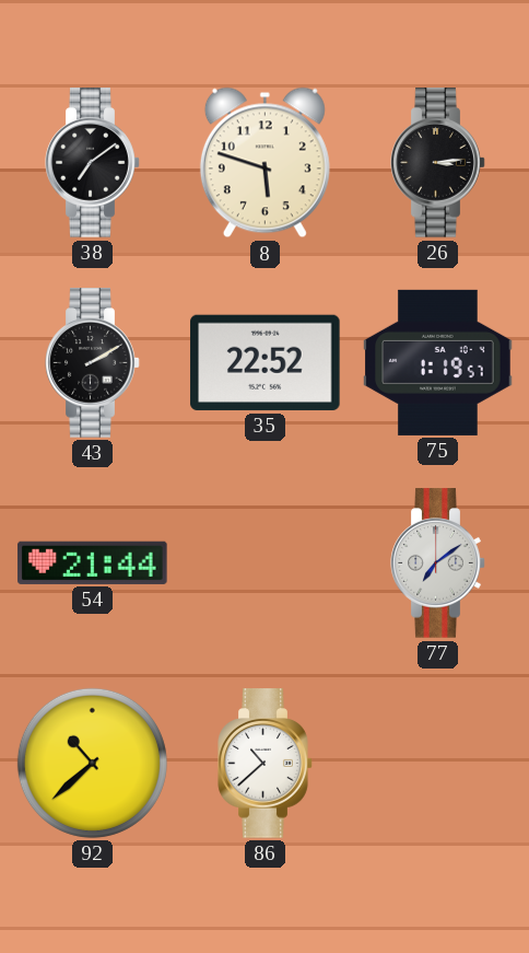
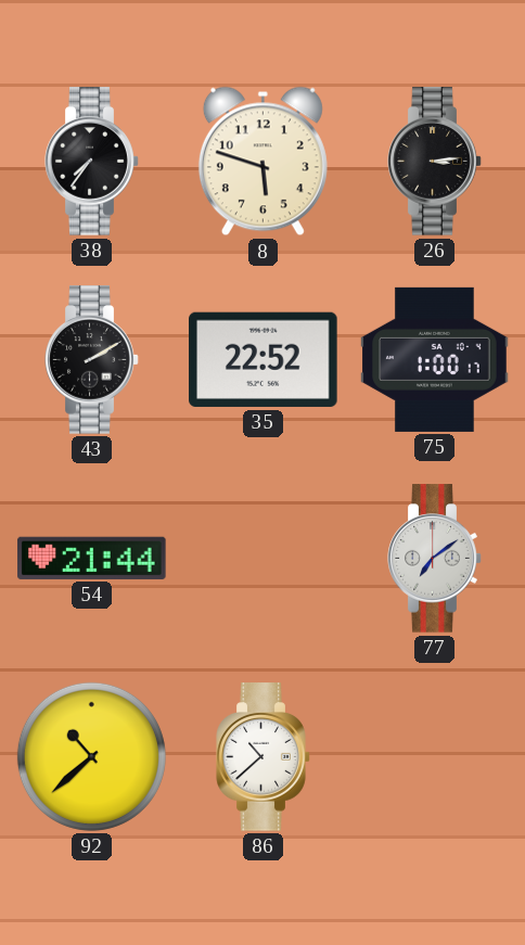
38: 7:09 -> 7:36 (92, 162)
75: 1:19 -> 1:00 (435, 359)
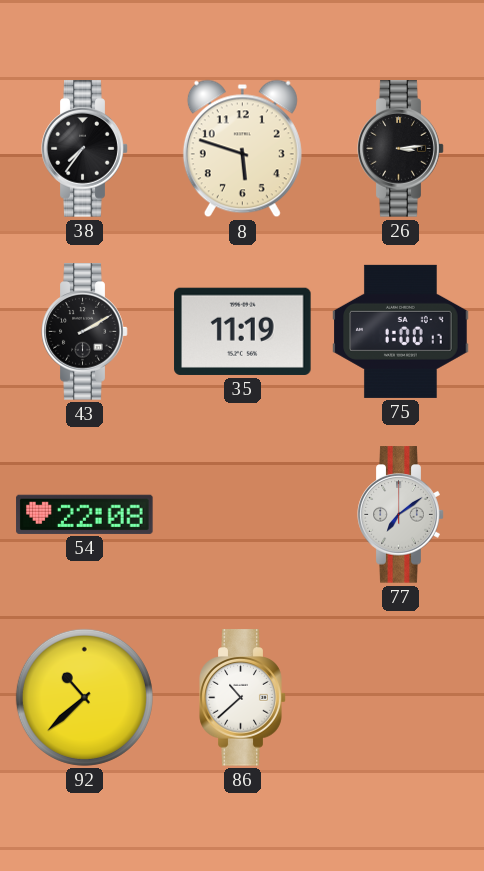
35: 22:52 -> 11:19 (243, 331)
54: 21:44 -> 22:08 (85, 514)
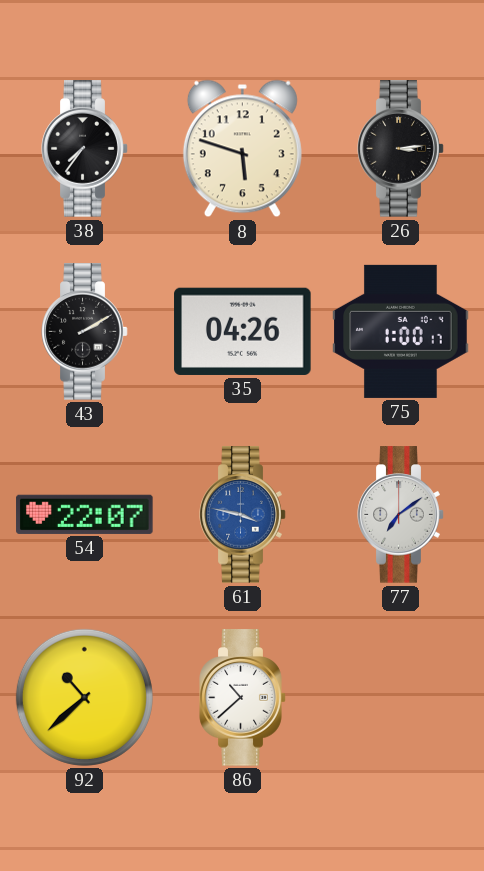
35: 11:19 -> 04:26 (243, 331)
54: 22:08 -> 22:07 (85, 514)
61: none -> 3:47 (243, 515)
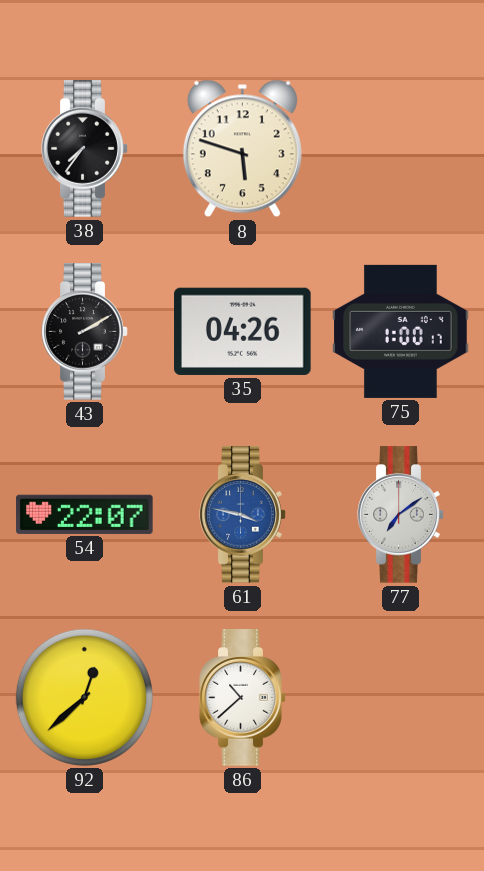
26: 3:14 -> none (401, 149)
92: 10:38 -> 12:38 (84, 697)
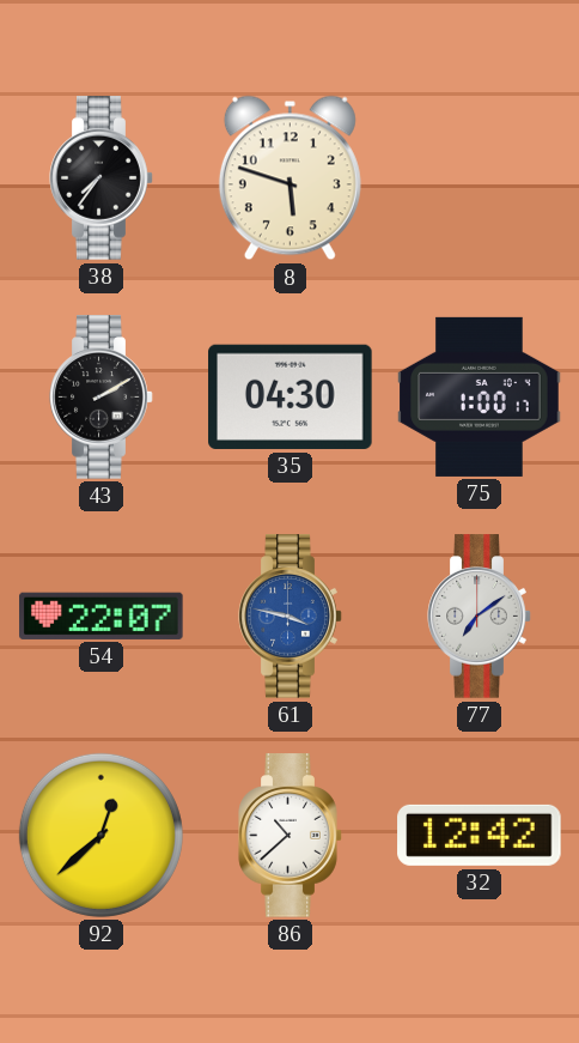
35: 04:26 -> 04:30 (291, 396)
32: none -> 12:42 (480, 835)
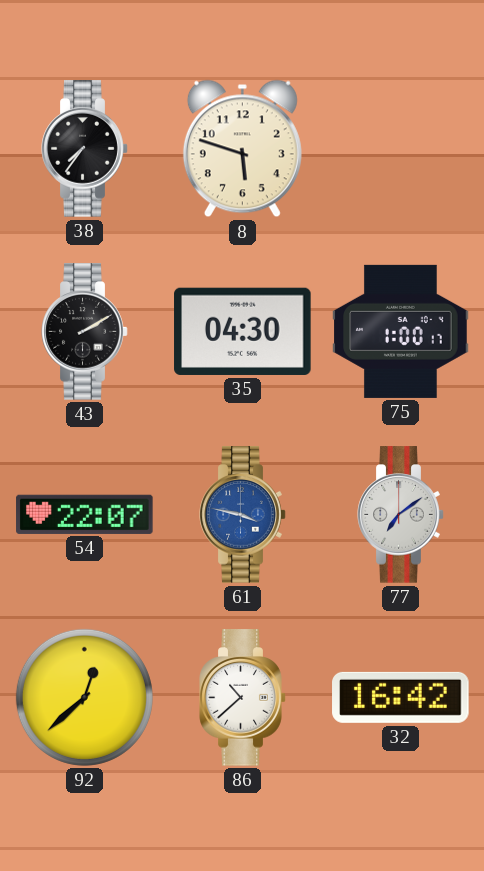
32: 12:42 -> 16:42 (401, 697)
